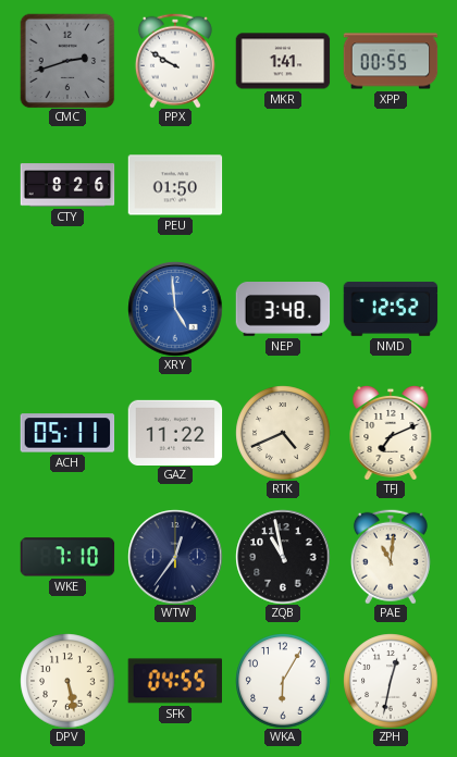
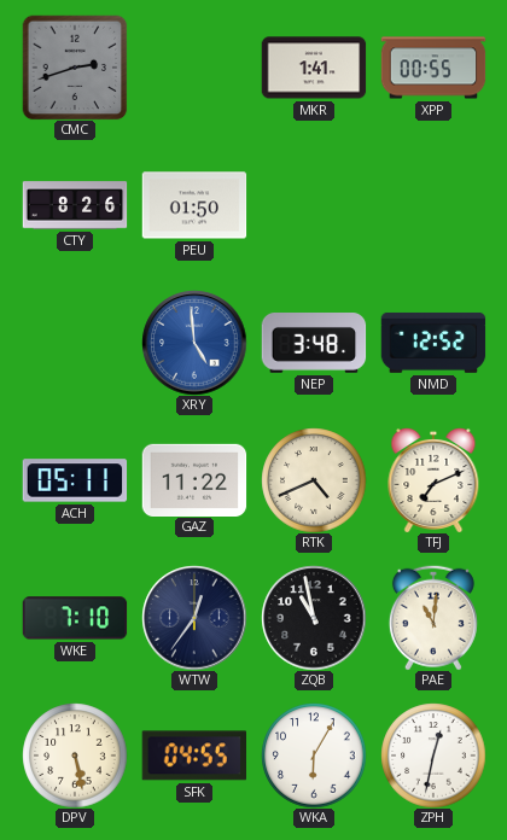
PPX: 9:50 -> none (175, 61)
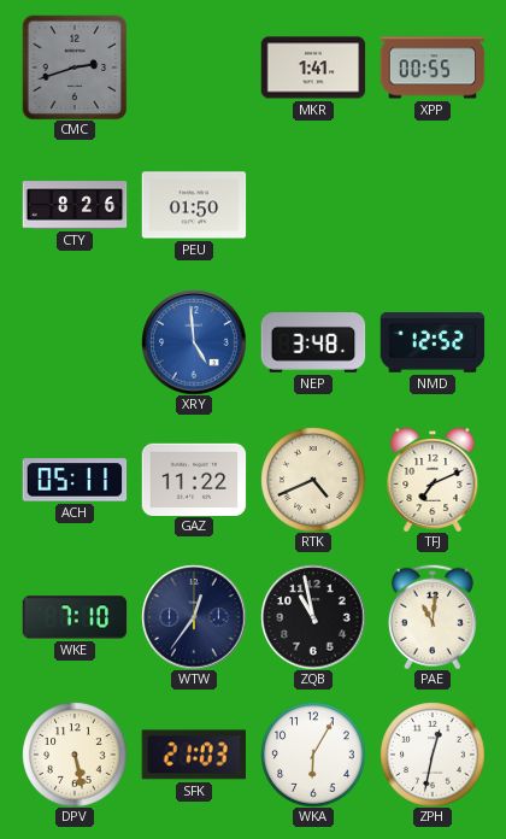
SFK: 04:55 -> 21:03 (193, 755)
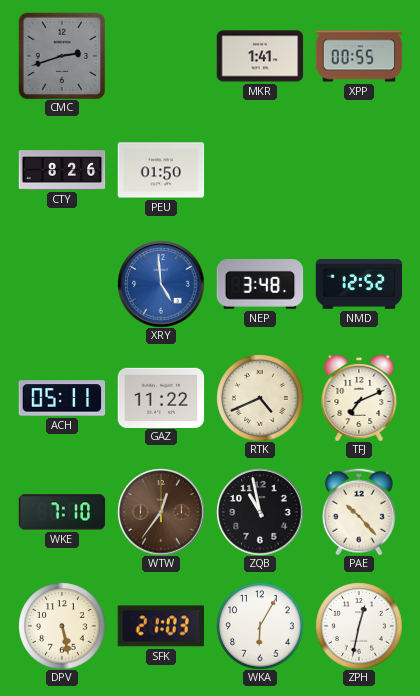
WTW dial: navy -> brown (161, 512)
PAE: 11:01 -> 10:23 (359, 512)
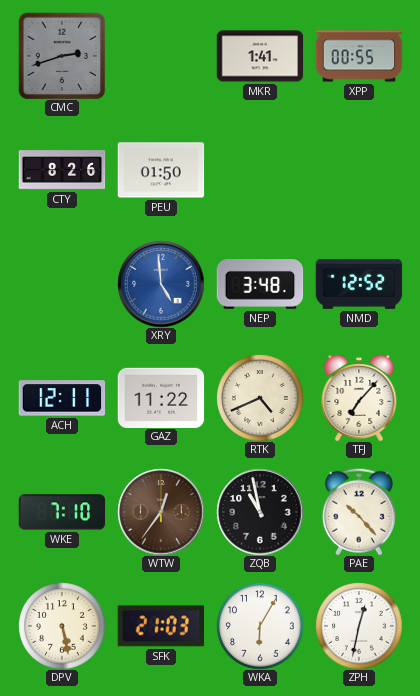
ACH: 05:11 -> 12:11 (62, 398)
TFJ: 7:11 -> 7:07 (359, 398)
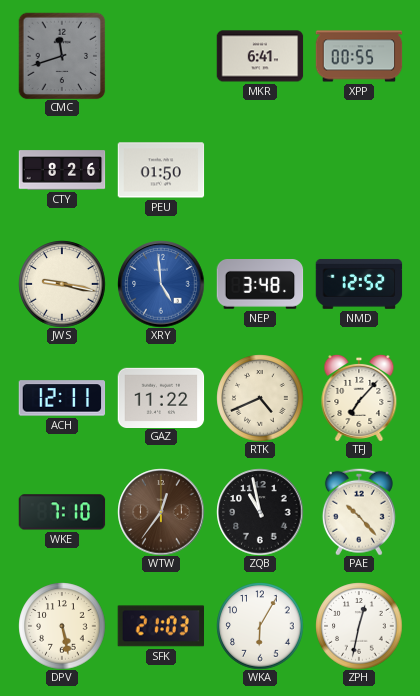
CMC: 2:42 -> 11:42 (62, 56)
MKR: 1:41 -> 6:41 (260, 56)
JWS: none -> 9:17 (62, 284)
